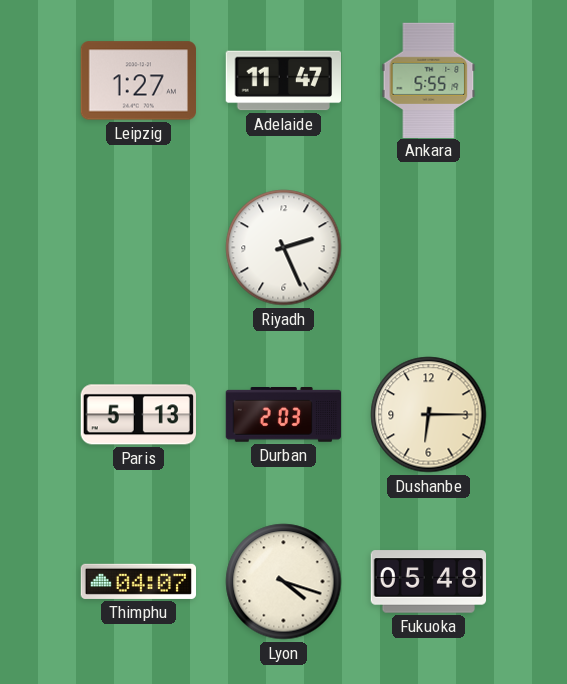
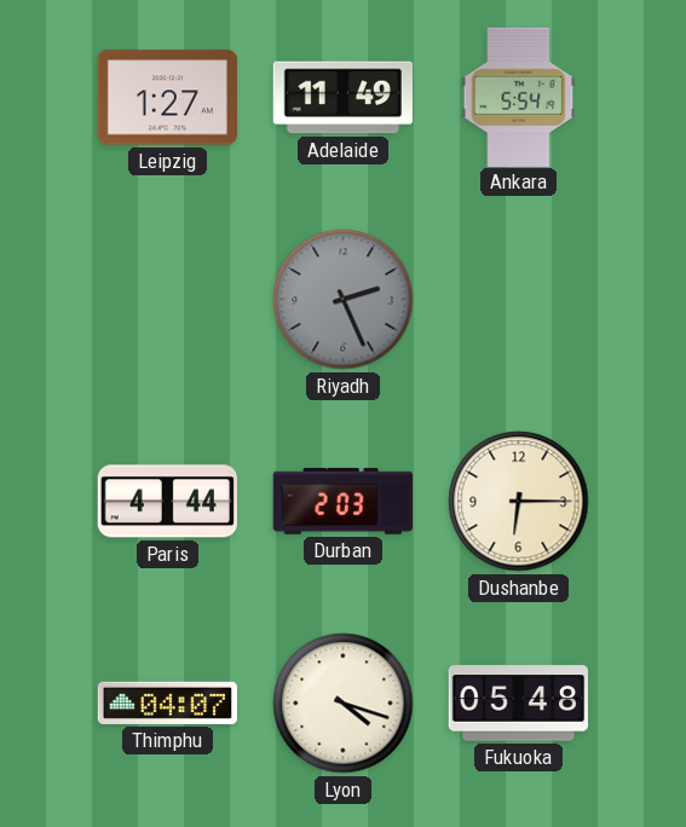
Adelaide: 11:47 -> 11:49 (342, 98)
Ankara: 5:55 -> 5:54 (519, 97)
Riyadh dial: white -> grey (344, 300)
Paris: 5:13 -> 4:44 (167, 502)
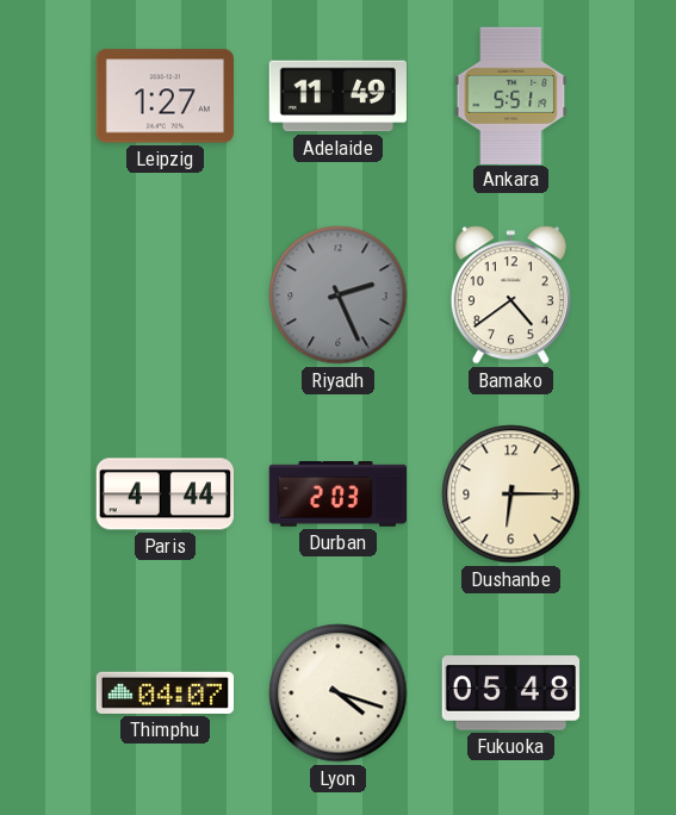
Ankara: 5:54 -> 5:51 (511, 95)
Bamako: none -> 4:39 (510, 295)
